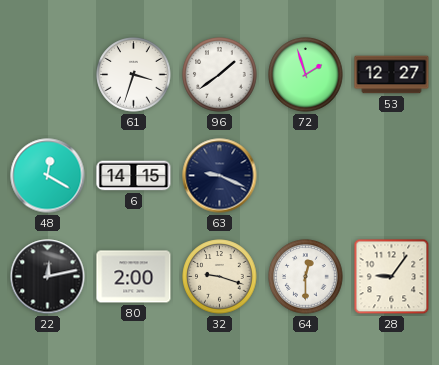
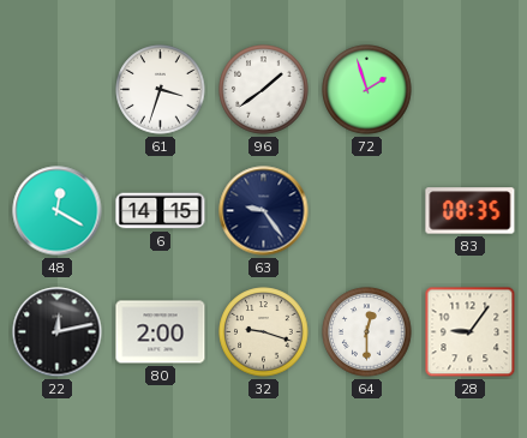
53: 12:27 -> none (392, 75)
63: 9:19 -> 9:24 (264, 211)
83: none -> 08:35 (471, 211)
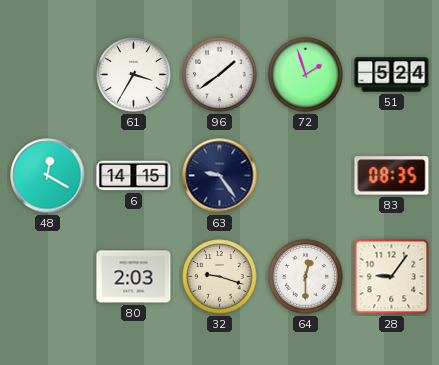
61: 3:33 -> 3:35 (134, 75)
51: none -> 5:24 (392, 75)
22: 12:13 -> none (58, 332)
80: 2:00 -> 2:03 (134, 277)
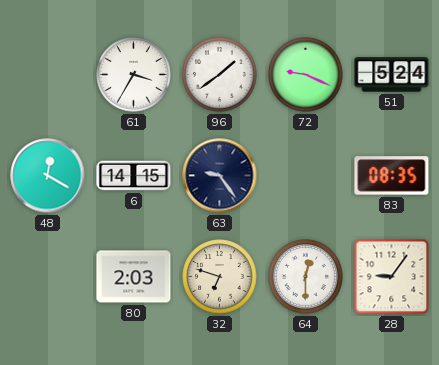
72: 1:57 -> 9:19 (306, 75)
32: 9:18 -> 6:48 (220, 277)
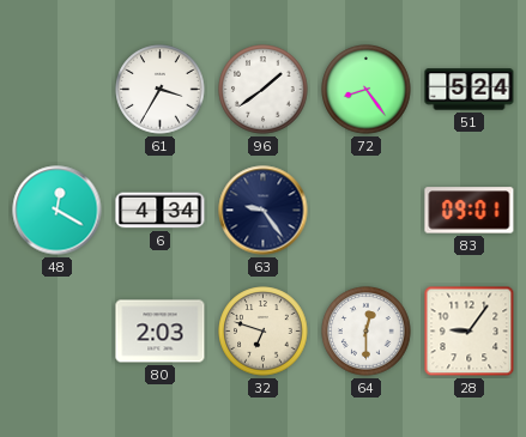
72: 9:19 -> 8:24 (367, 90)
6: 14:15 -> 4:34 (161, 211)
83: 08:35 -> 09:01 (470, 211)
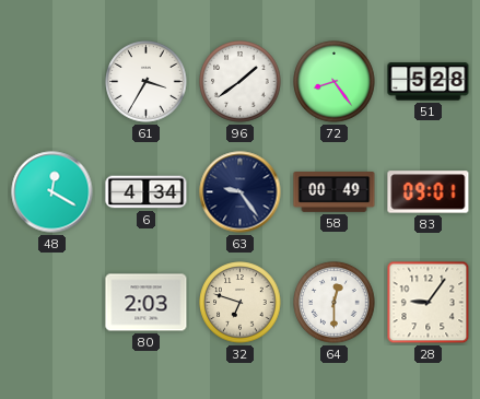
51: 5:24 -> 5:28 (429, 82)
58: none -> 00:49 (335, 192)
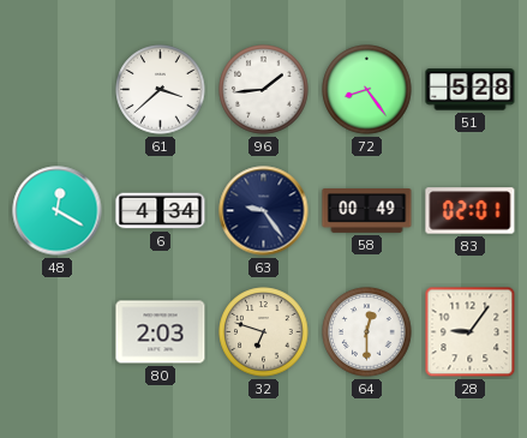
61: 3:35 -> 3:38 (161, 90)
96: 1:39 -> 1:44 (264, 90)
83: 09:01 -> 02:01 (471, 211)
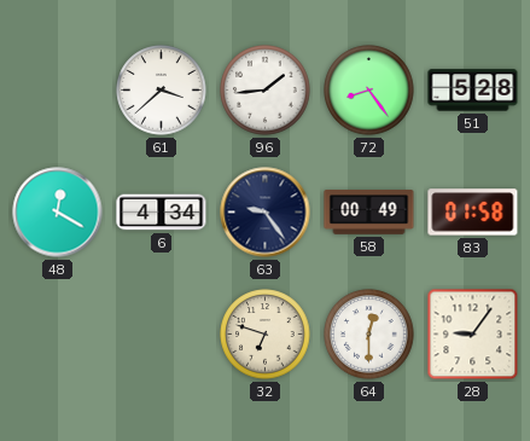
83: 02:01 -> 01:58 (473, 213)
80: 2:03 -> none (161, 332)
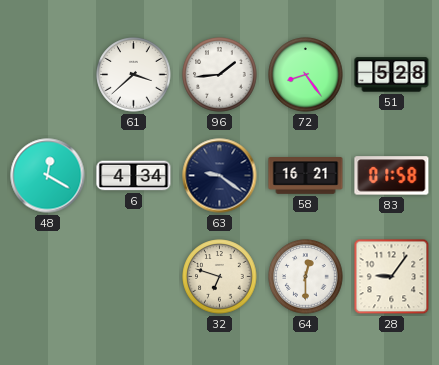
63: 9:24 -> 9:21 (220, 176)
58: 00:49 -> 16:21 (306, 176)
